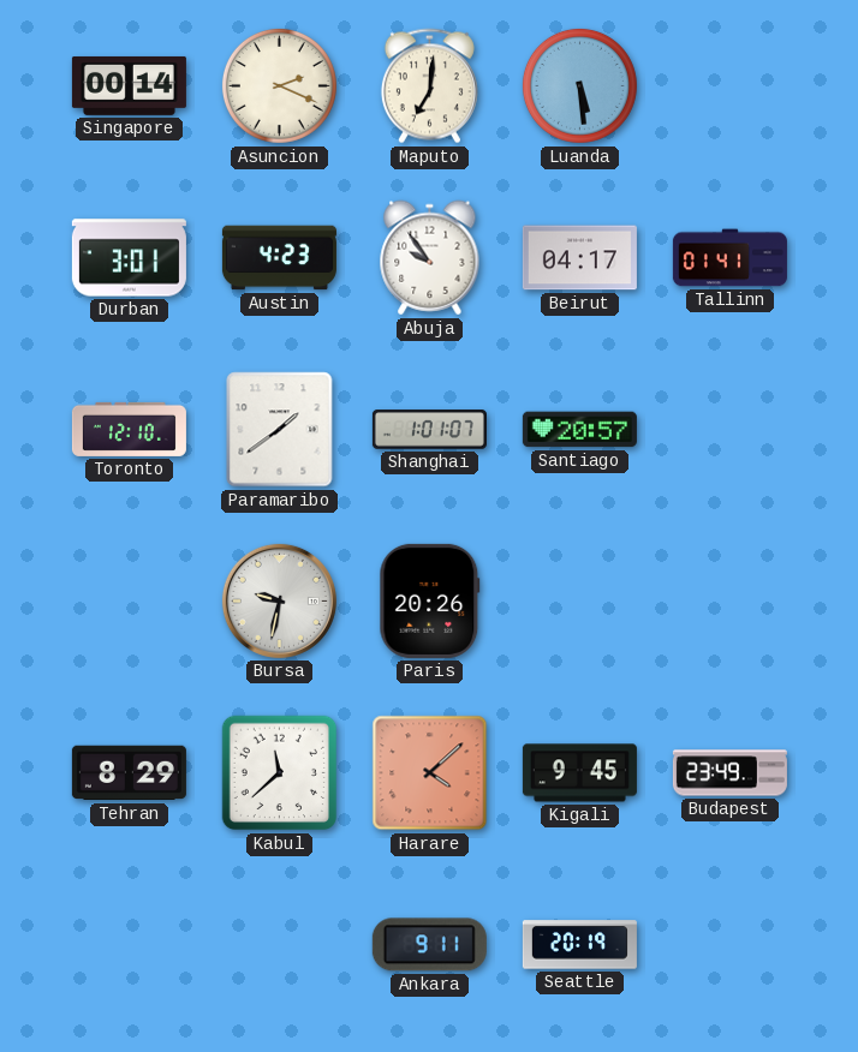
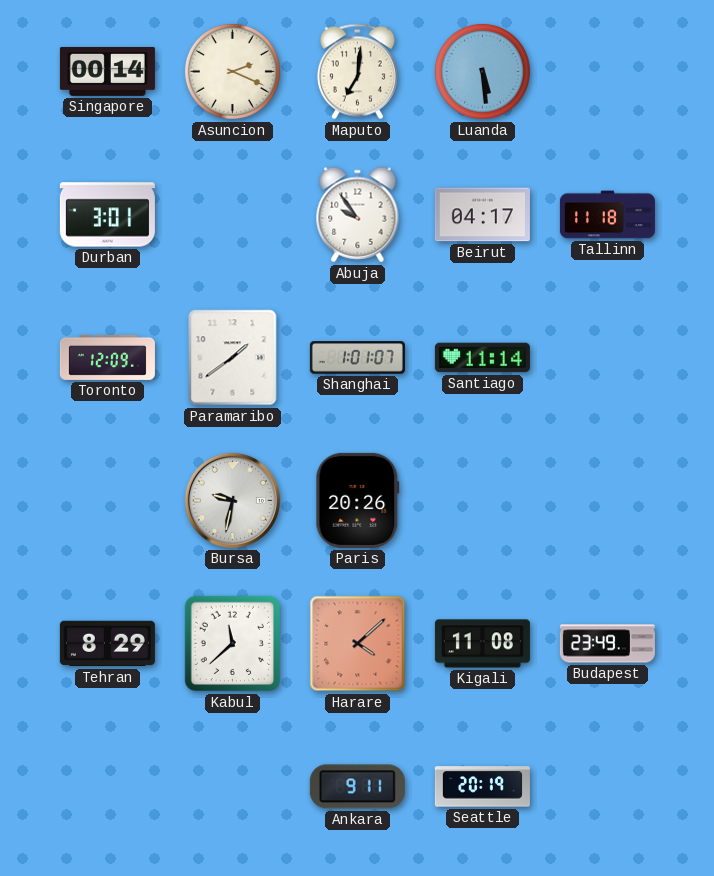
Austin: 4:23 -> none (279, 258)
Tallinn: 01:41 -> 11:18 (607, 215)
Toronto: 12:10 -> 12:09 (107, 357)
Santiago: 20:57 -> 11:14 (482, 358)
Kigali: 9:45 -> 11:08 (482, 644)
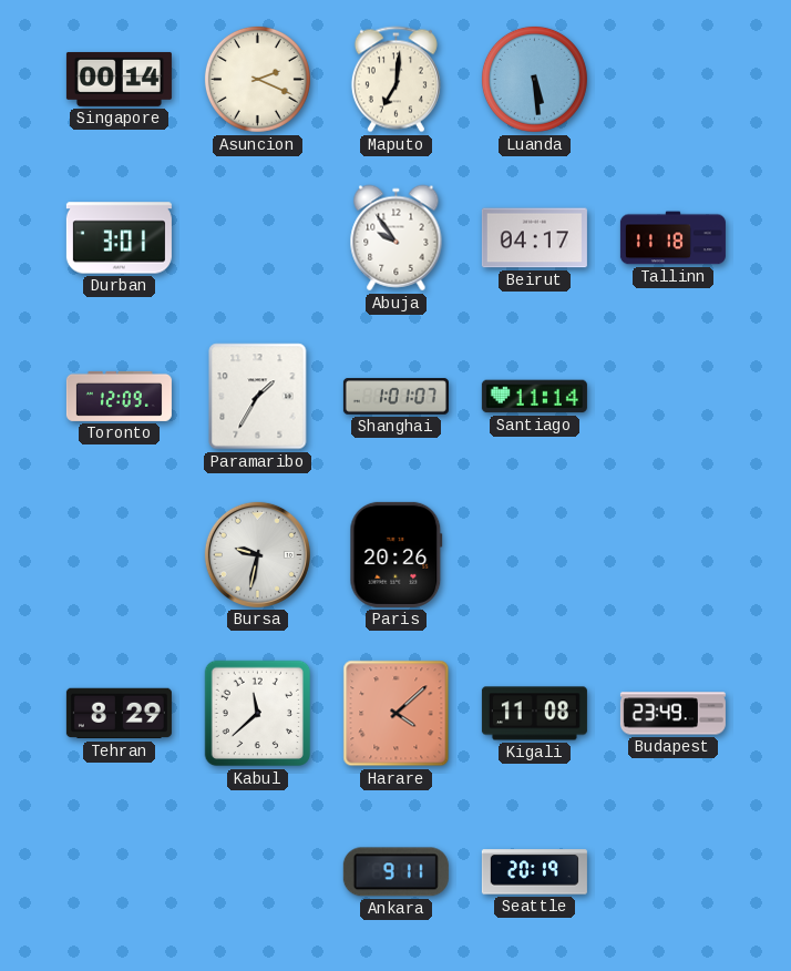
Paramaribo: 1:39 -> 1:35 (258, 397)
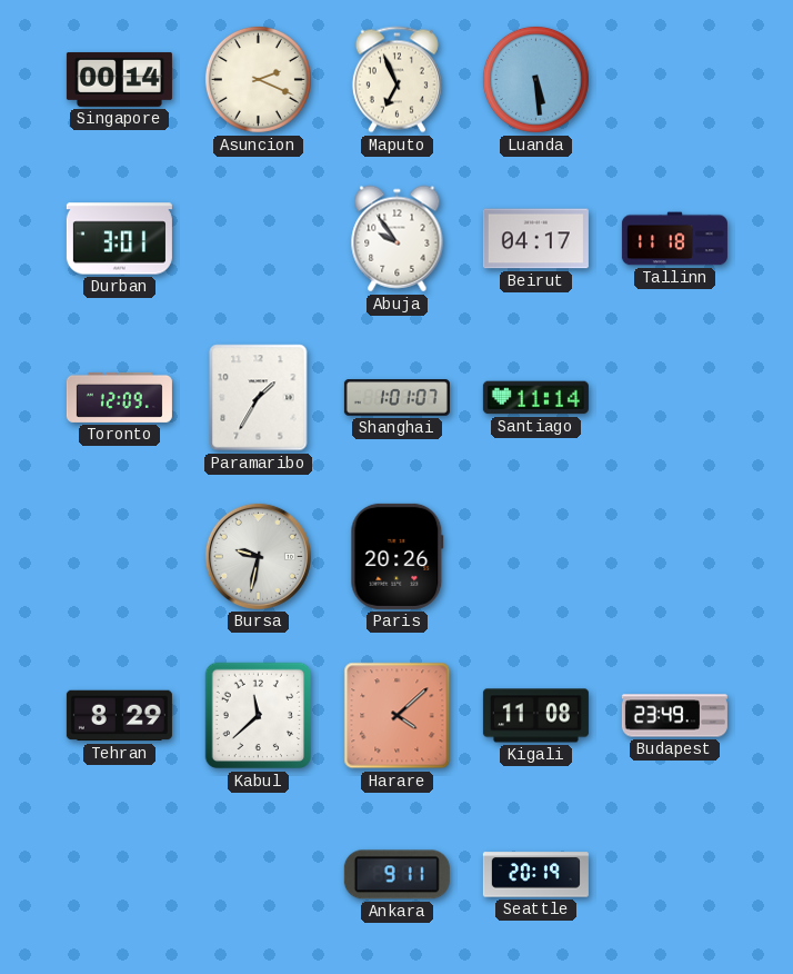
Maputo: 7:01 -> 6:56 (396, 80)
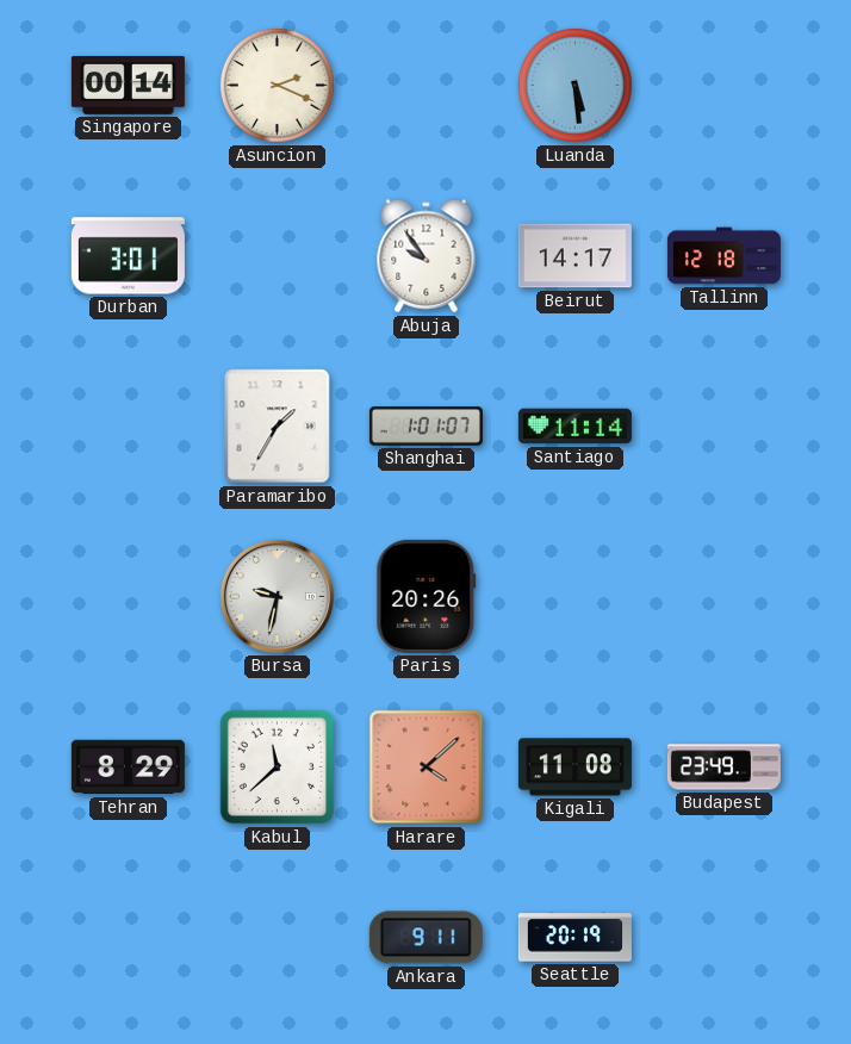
Maputo: 6:56 -> none (396, 80)
Beirut: 04:17 -> 14:17 (574, 256)
Tallinn: 11:18 -> 12:18 (723, 256)
Toronto: 12:09 -> none (119, 397)
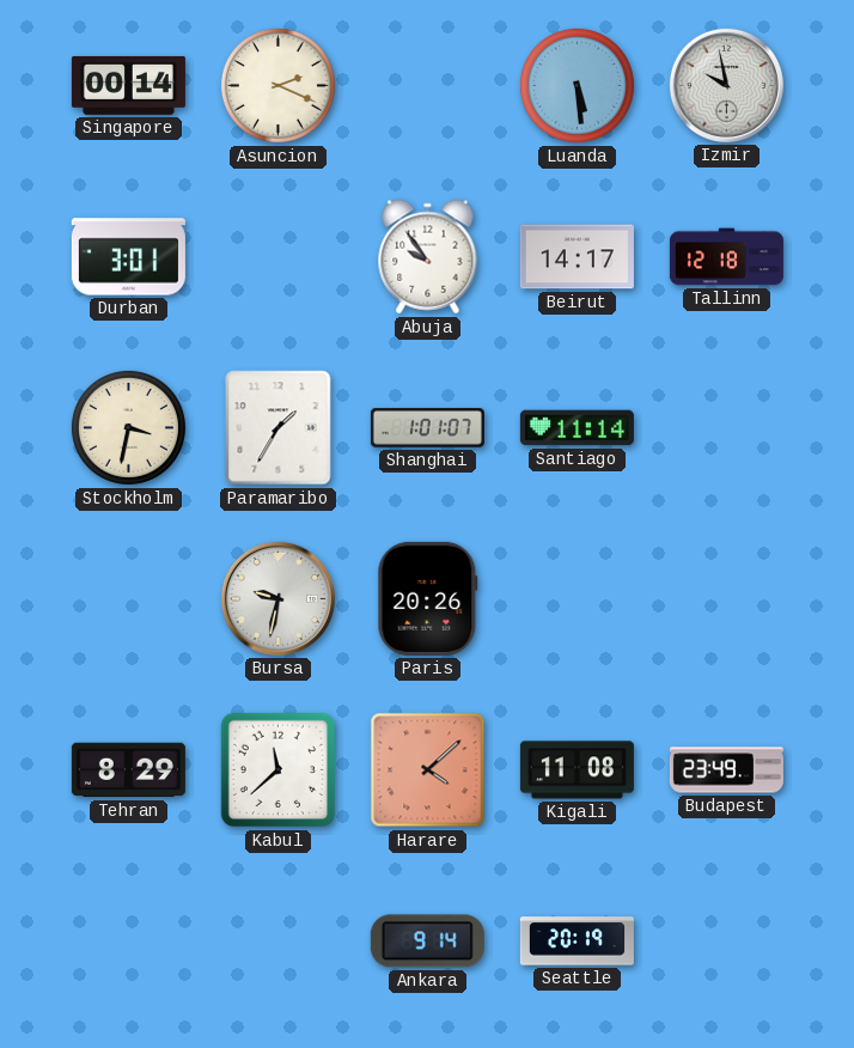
Izmir: none -> 9:58 (726, 85)
Stockholm: none -> 3:32 (128, 427)
Ankara: 9:11 -> 9:14 (427, 942)
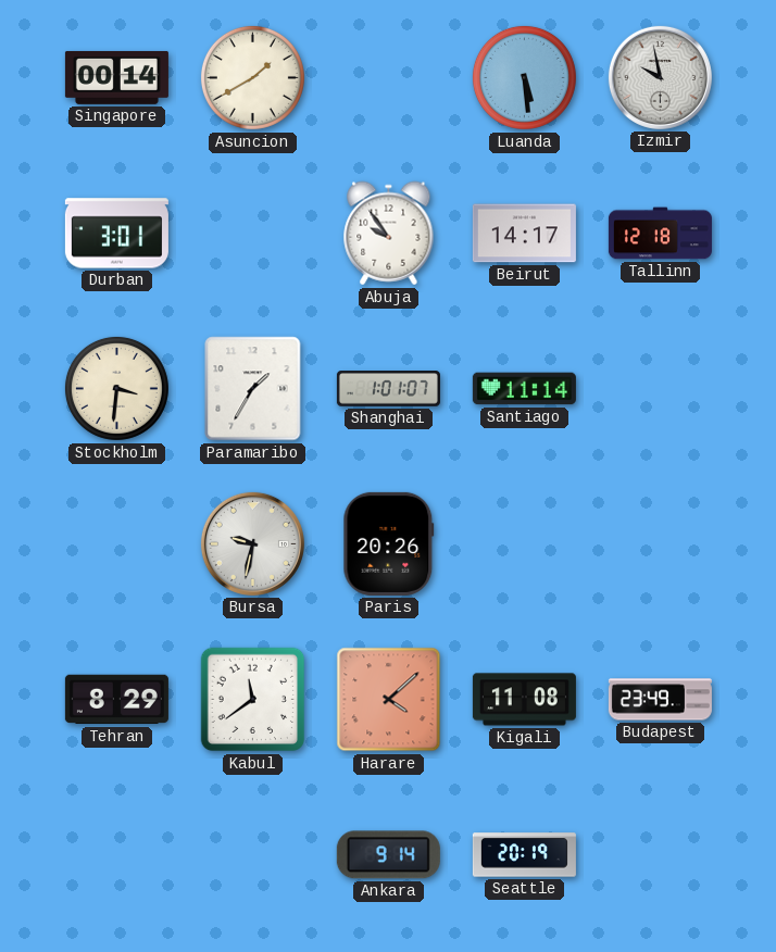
Asuncion: 2:19 -> 1:40 (252, 77)
Stockholm: 3:32 -> 3:31 (116, 388)
Kabul: 11:38 -> 11:39 (253, 700)
